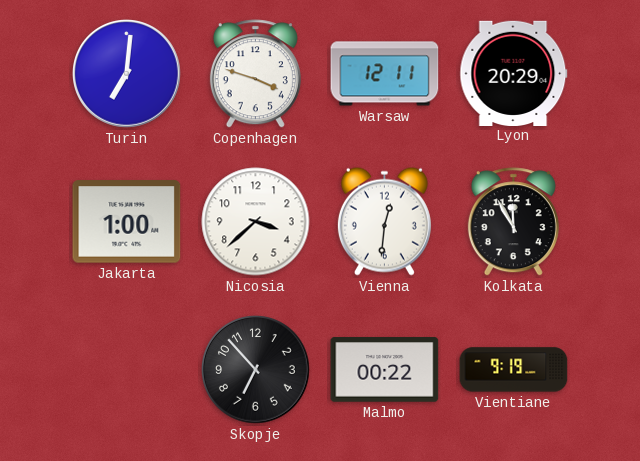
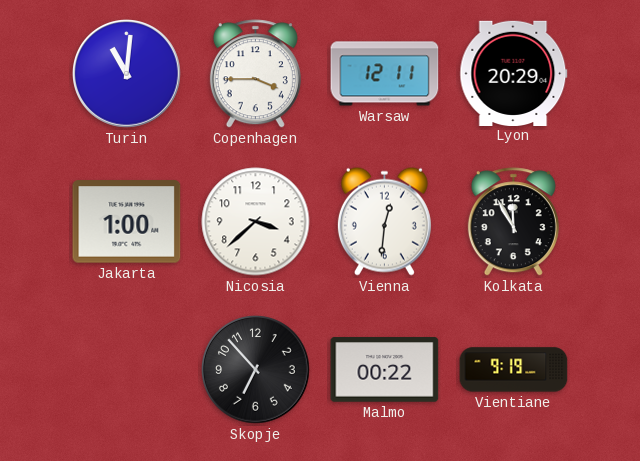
Turin: 7:01 -> 11:01 (127, 74)
Copenhagen: 3:48 -> 3:45 (255, 74)
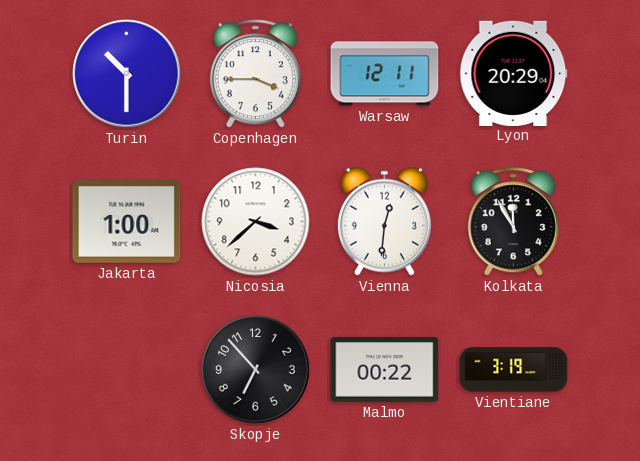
Turin: 11:01 -> 10:30 (127, 74)
Vientiane: 9:19 -> 3:19 (514, 370)
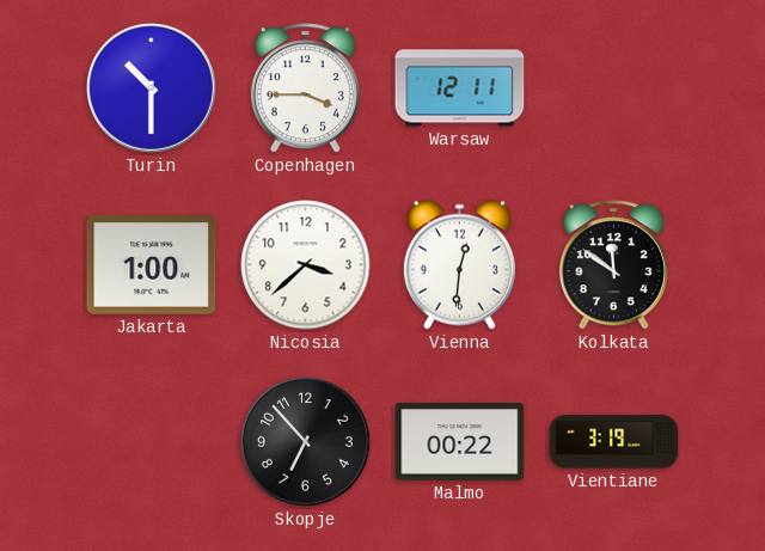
Lyon: 20:29 -> none (514, 73)
Kolkata: 11:55 -> 11:51 (613, 265)
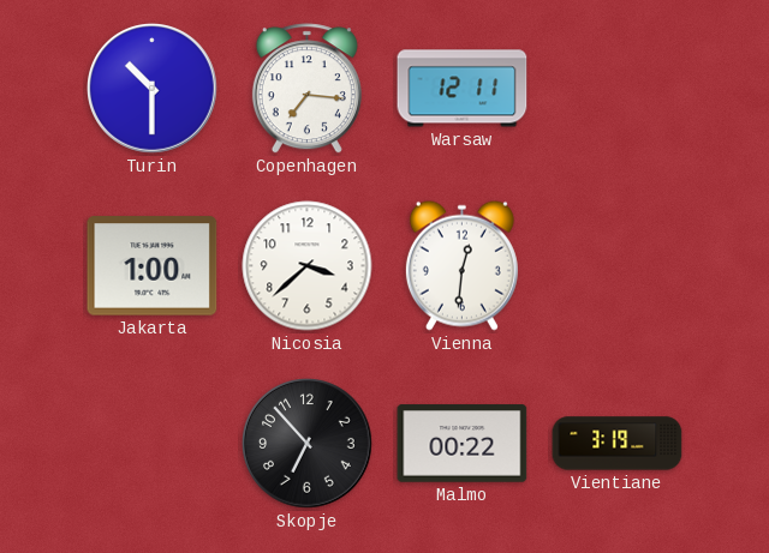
Copenhagen: 3:45 -> 7:16 (306, 89)
Kolkata: 11:51 -> none (613, 265)
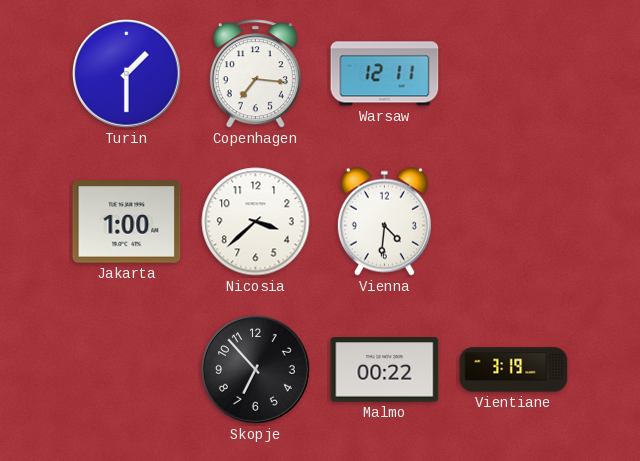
Turin: 10:30 -> 1:30 (127, 74)
Vienna: 12:31 -> 4:31 (384, 221)
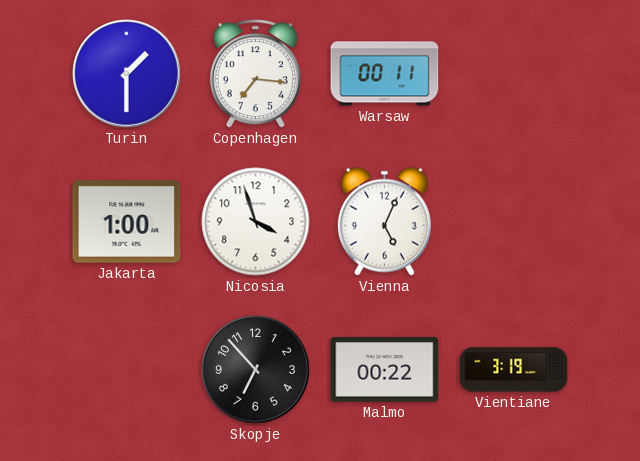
Warsaw: 12:11 -> 00:11 (385, 74)
Nicosia: 3:38 -> 3:57 (256, 222)
Vienna: 4:31 -> 5:04 (384, 221)
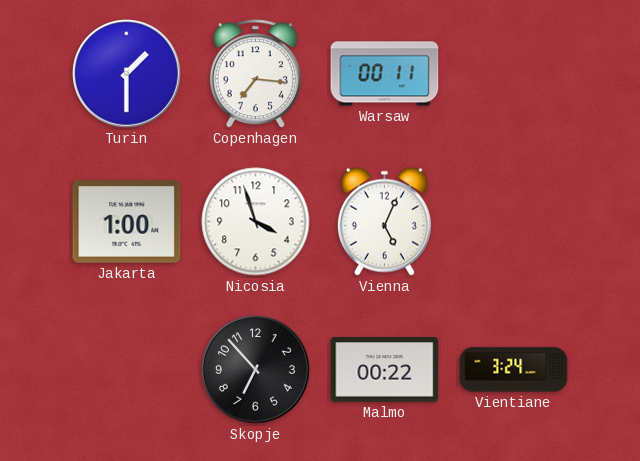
Vientiane: 3:19 -> 3:24 (514, 370)
